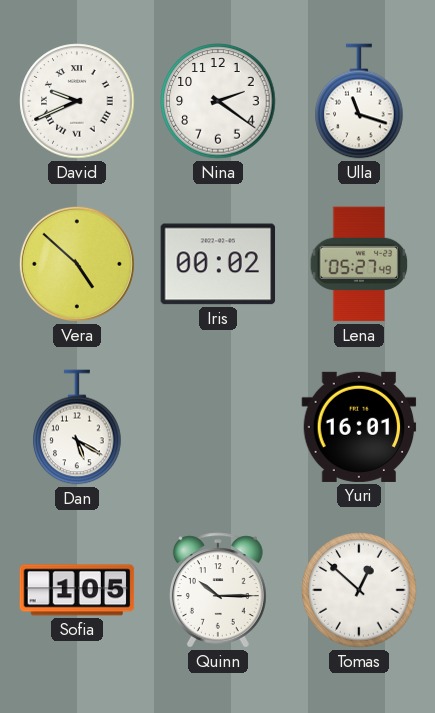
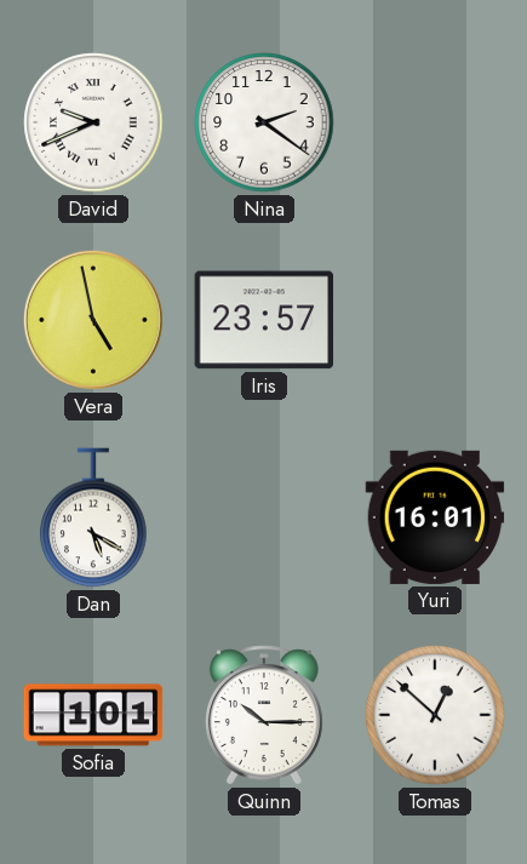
Ulla: 11:18 -> none (359, 101)
Vera: 4:52 -> 4:58 (93, 320)
Iris: 00:02 -> 23:57 (264, 320)
Lena: 05:27 -> none (359, 264)
Sofia: 1:05 -> 1:01 (93, 715)
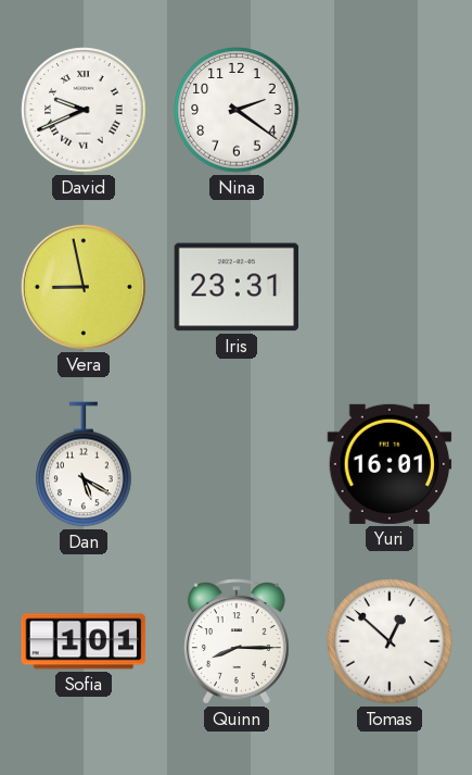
Vera: 4:58 -> 8:58 (84, 287)
Iris: 23:57 -> 23:31 (237, 287)
Quinn: 10:15 -> 8:15 (237, 641)
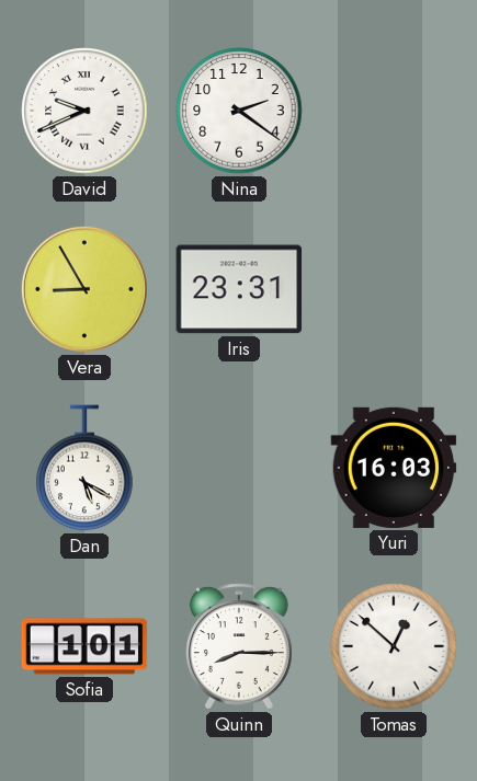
Vera: 8:58 -> 8:55 (84, 289)
Yuri: 16:01 -> 16:03 (394, 468)
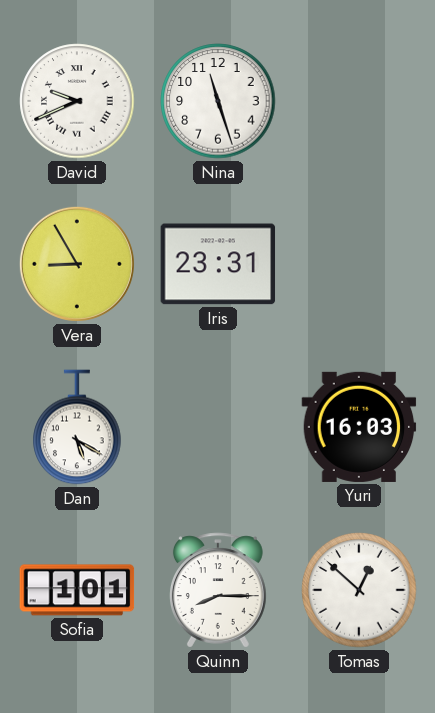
Nina: 2:21 -> 11:27 (218, 101)
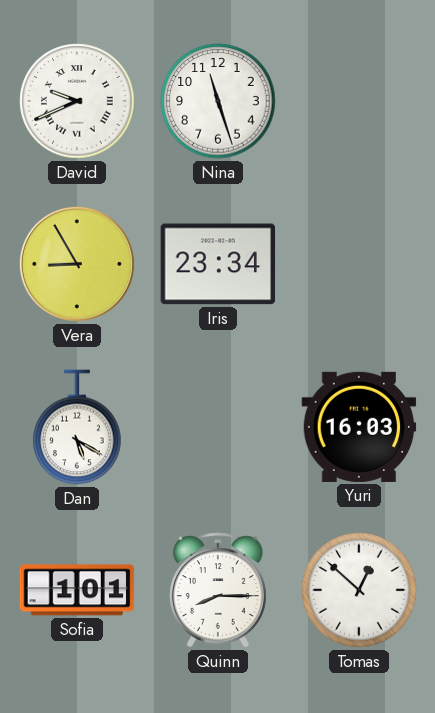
Iris: 23:31 -> 23:34 (218, 264)
